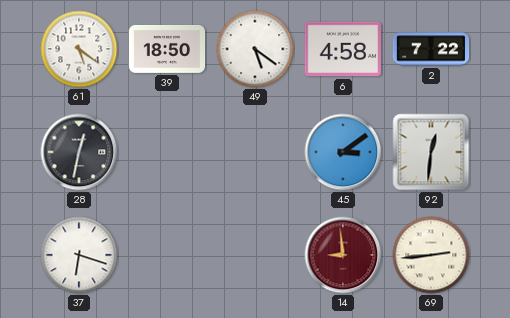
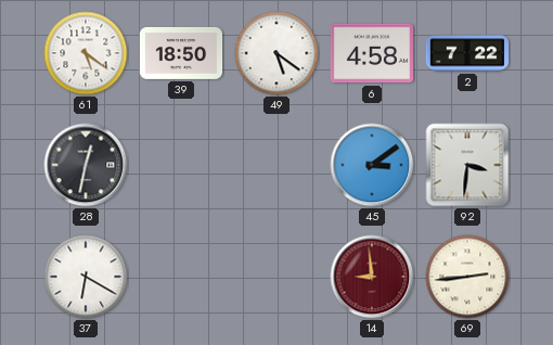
92: 12:31 -> 3:31 (467, 165)
37: 6:18 -> 6:20 (86, 277)
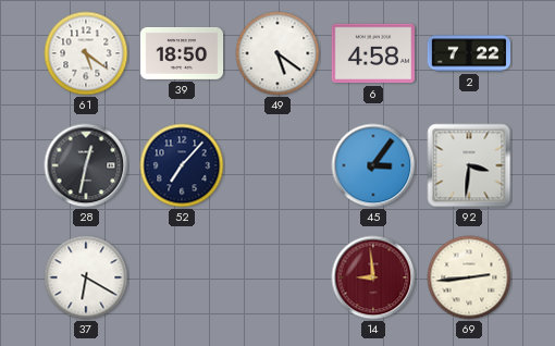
52: none -> 7:07 (182, 165)
45: 3:09 -> 3:06 (373, 165)
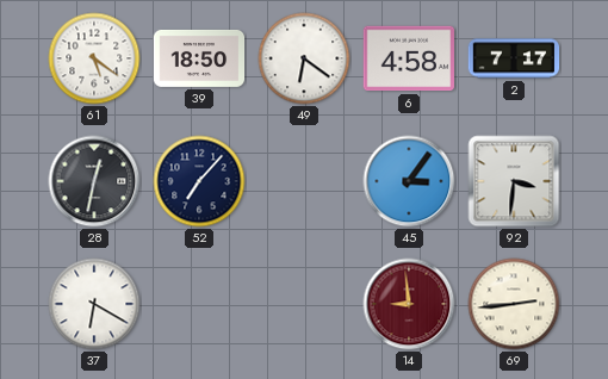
49: 5:21 -> 6:21 (304, 58)
2: 7:22 -> 7:17 (514, 58)
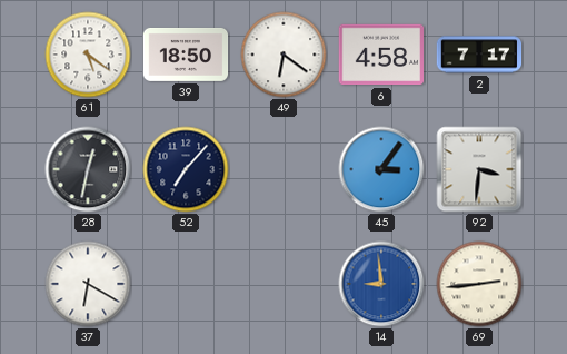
14 dial: burgundy -> blue (381, 284)
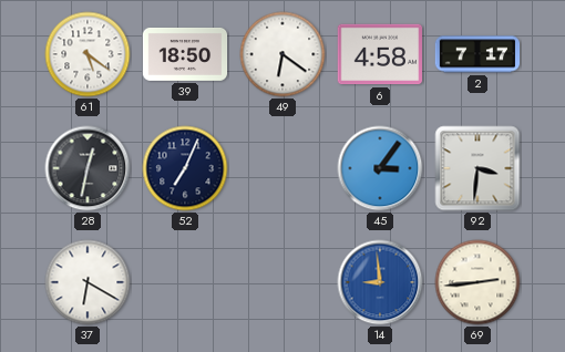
52: 7:07 -> 7:04 (185, 168)
